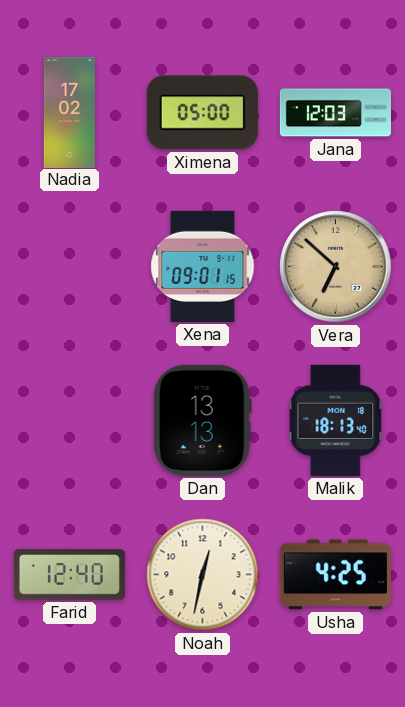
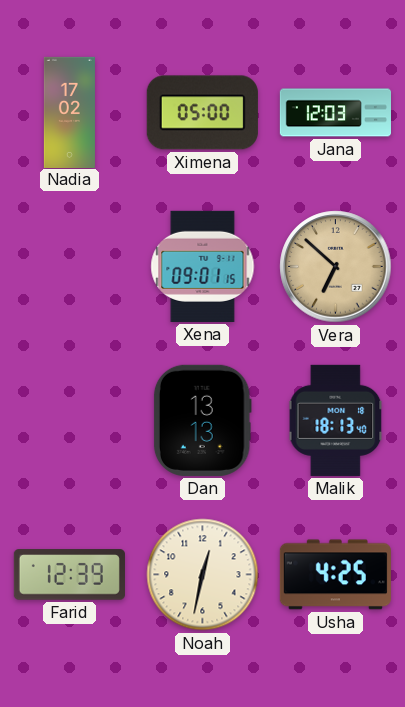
Farid: 12:40 -> 12:39 (69, 575)
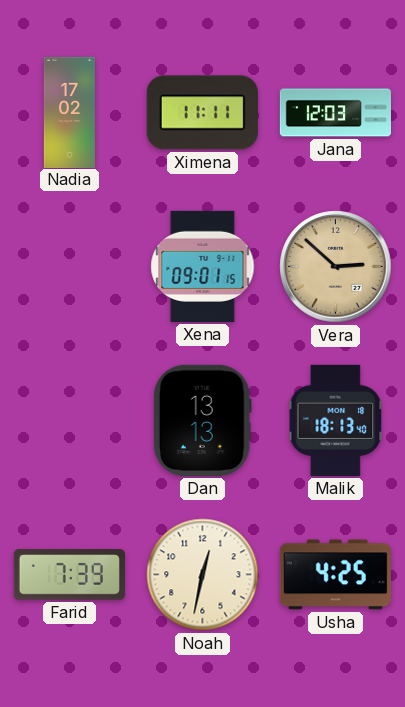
Ximena: 05:00 -> 11:11 (202, 113)
Vera: 6:52 -> 2:52 (336, 267)
Farid: 12:39 -> 7:39 (69, 575)
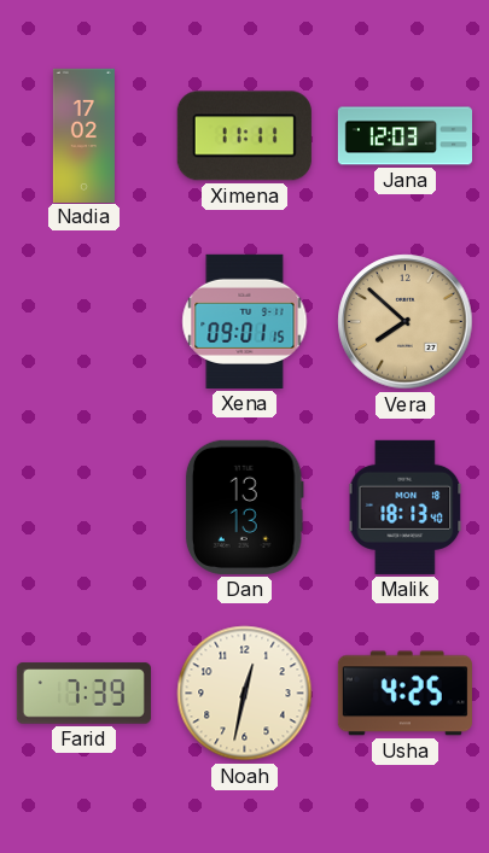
Vera: 2:52 -> 7:52 (406, 322)
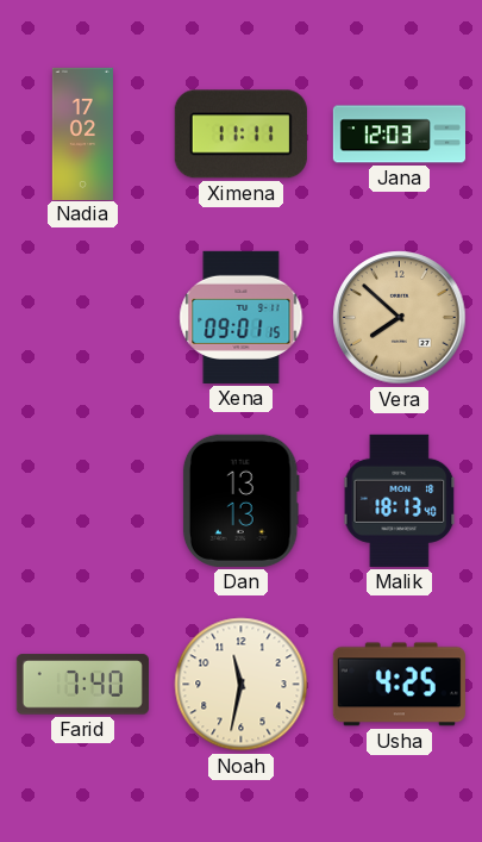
Farid: 7:39 -> 7:40 (82, 685)
Noah: 12:32 -> 11:32 (242, 685)
